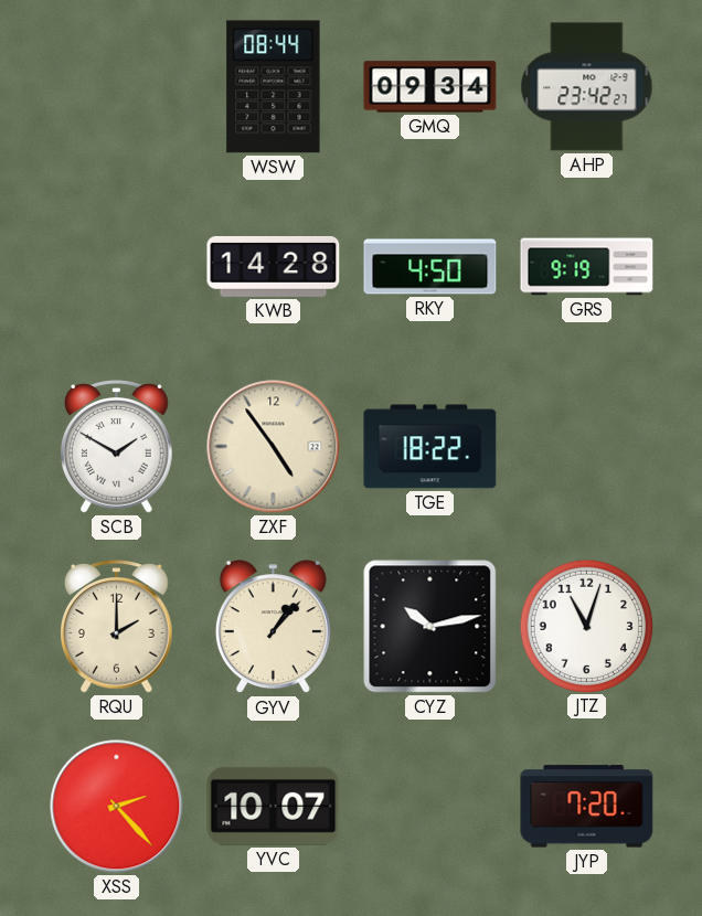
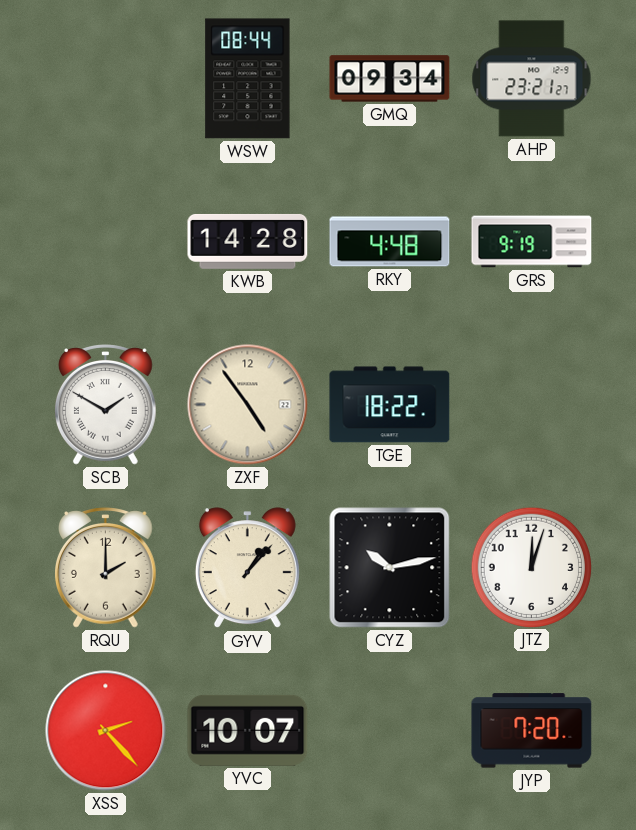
AHP: 23:42 -> 23:21 (532, 79)
RKY: 4:50 -> 4:48 (390, 242)
JTZ: 11:03 -> 12:03 (531, 567)
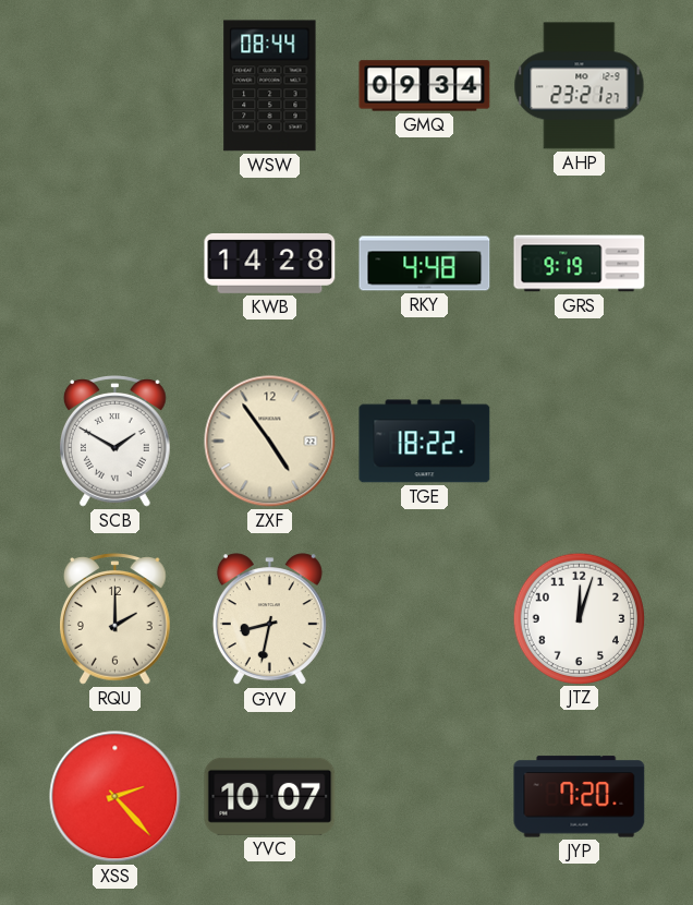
GYV: 1:07 -> 8:32 (269, 619)
CYZ: 10:13 -> none (390, 568)
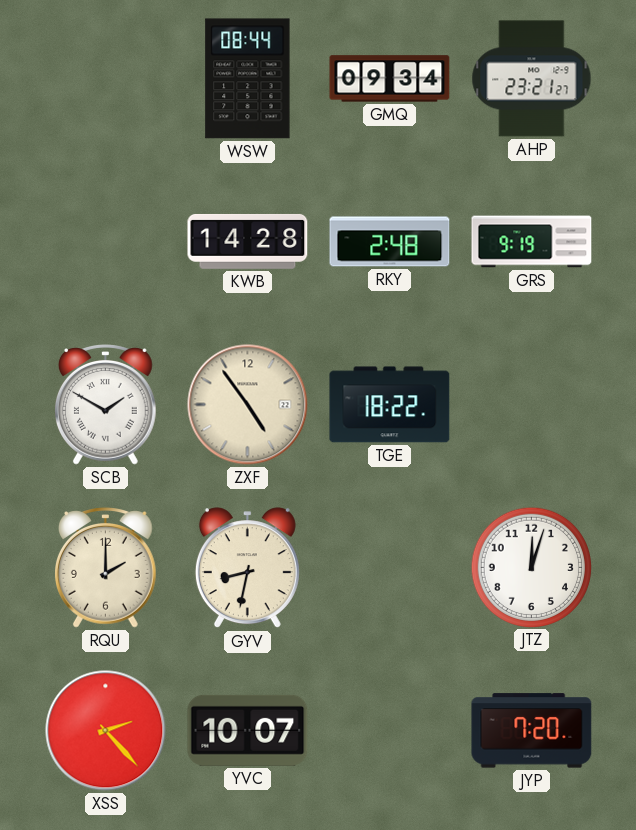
RKY: 4:48 -> 2:48 (390, 242)
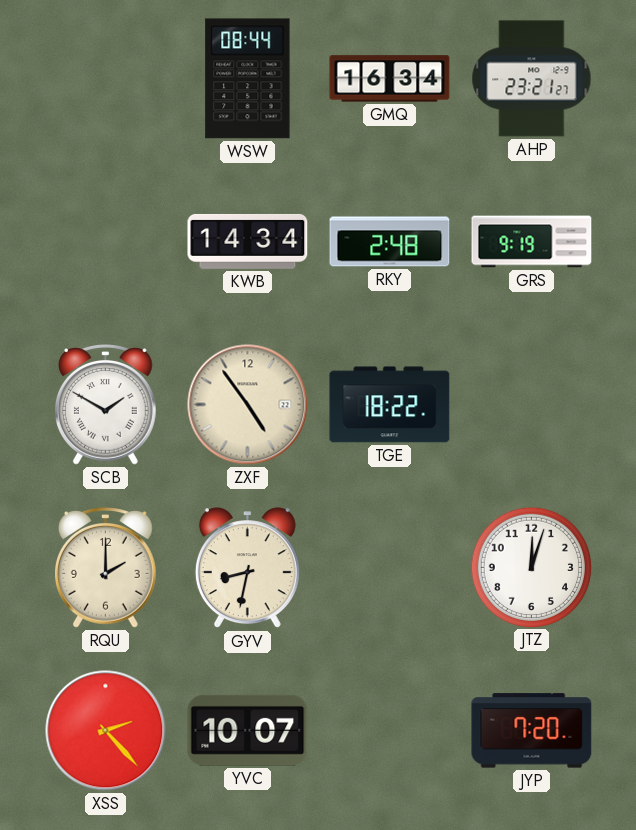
GMQ: 09:34 -> 16:34 (390, 79)
KWB: 14:28 -> 14:34 (248, 241)
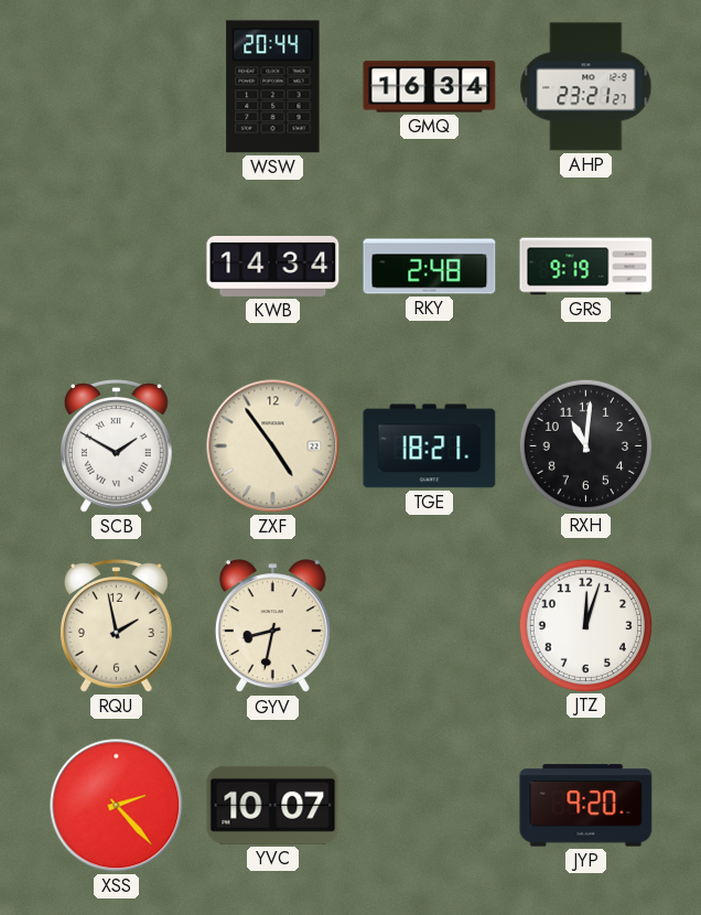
WSW: 08:44 -> 20:44 (273, 87)
TGE: 18:22 -> 18:21 (430, 446)
RXH: none -> 11:01 (585, 445)
RQU: 2:00 -> 1:58 (117, 626)
JYP: 7:20 -> 9:20 (586, 806)
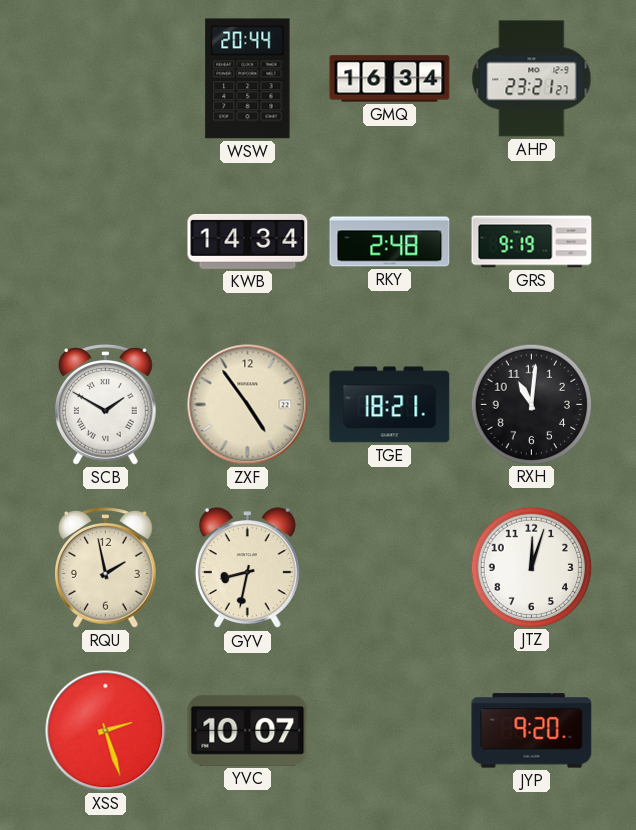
XSS: 2:23 -> 2:27 (106, 731)
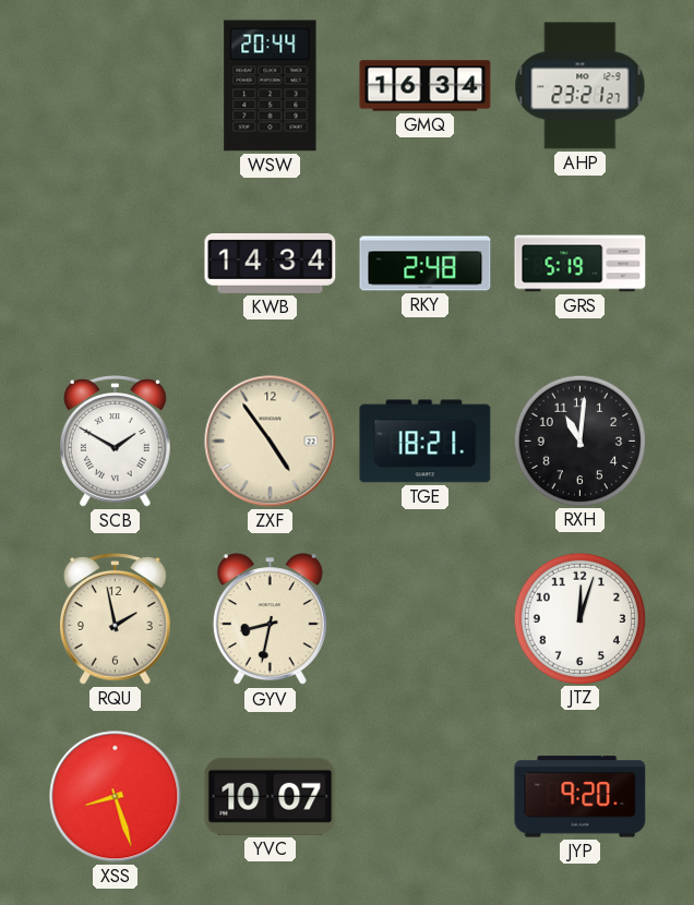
GRS: 9:19 -> 5:19 (581, 264)
XSS: 2:27 -> 8:27 (116, 797)
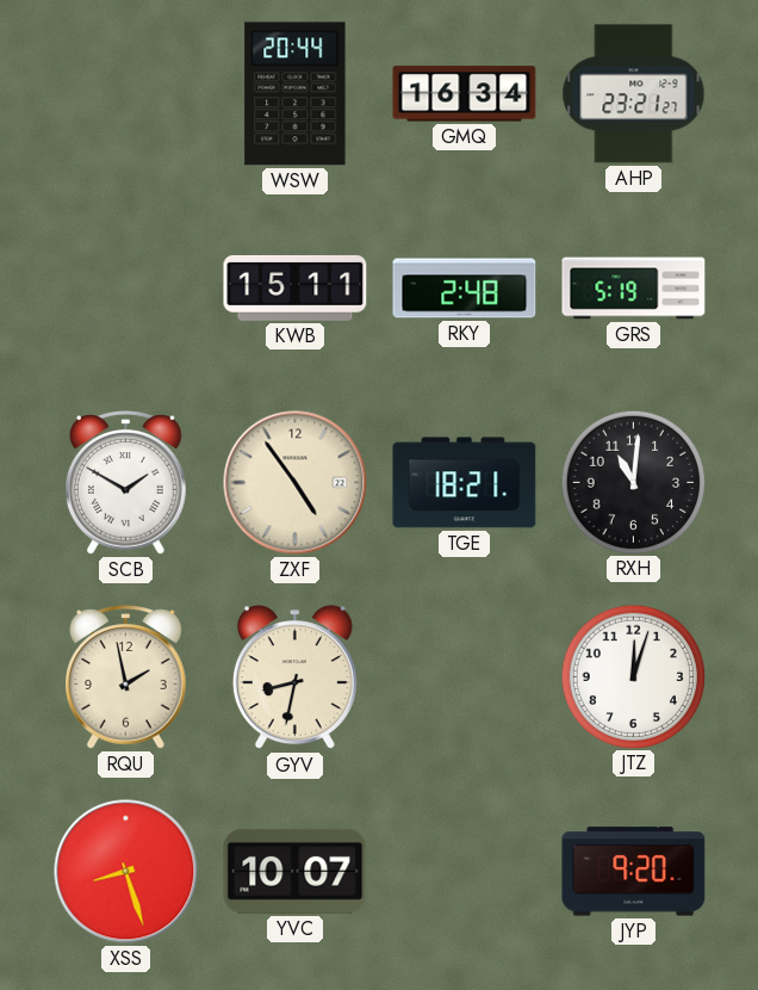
KWB: 14:34 -> 15:11 (296, 287)
